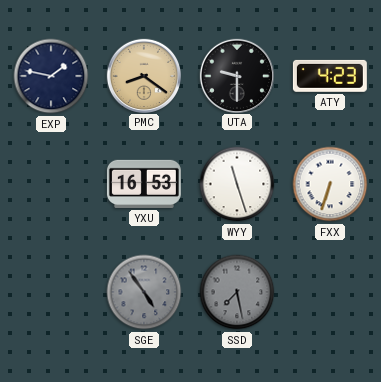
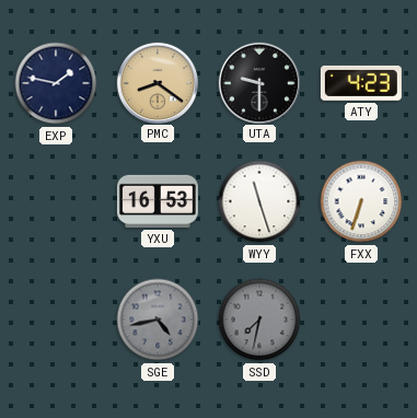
SGE: 4:54 -> 4:43 (158, 320)
SSD: 7:28 -> 7:32 (259, 320)
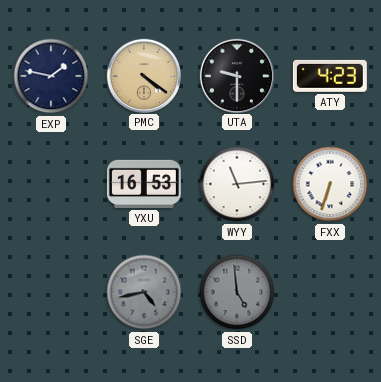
PMC: 8:21 -> 4:21 (143, 75)
WYY: 11:27 -> 11:14 (237, 184)
SSD: 7:32 -> 4:59 (237, 292)
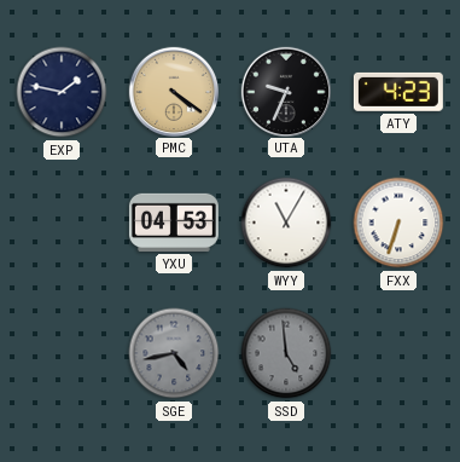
UTA: 9:30 -> 9:34 (285, 91)
YXU: 16:53 -> 04:53 (174, 223)
WYY: 11:14 -> 11:05 (286, 223)
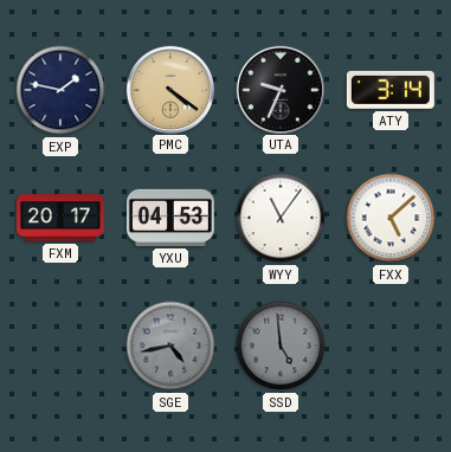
ATY: 4:23 -> 3:14 (391, 90)
FXM: none -> 20:17 (60, 218)
WYY: 11:05 -> 11:06 (281, 218)
FXX: 6:33 -> 5:08 (391, 218)
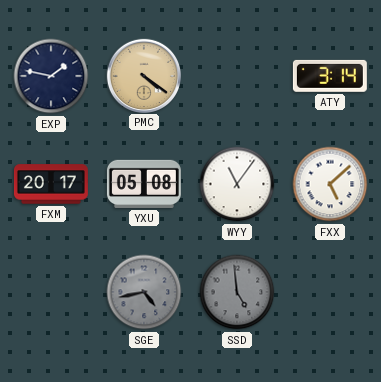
UTA: 9:34 -> none (279, 89)
YXU: 04:53 -> 05:08 (144, 184)
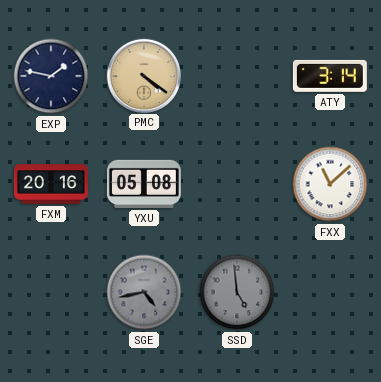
FXM: 20:17 -> 20:16 (51, 184)
WYY: 11:06 -> none (237, 184)
FXX: 5:08 -> 11:08 (330, 184)
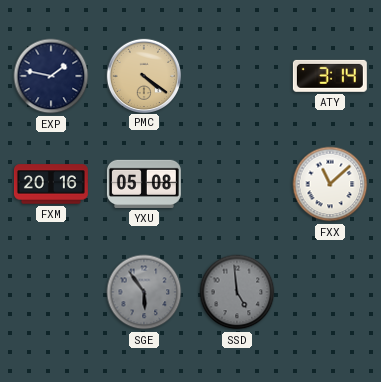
SGE: 4:43 -> 5:54 (144, 292)
